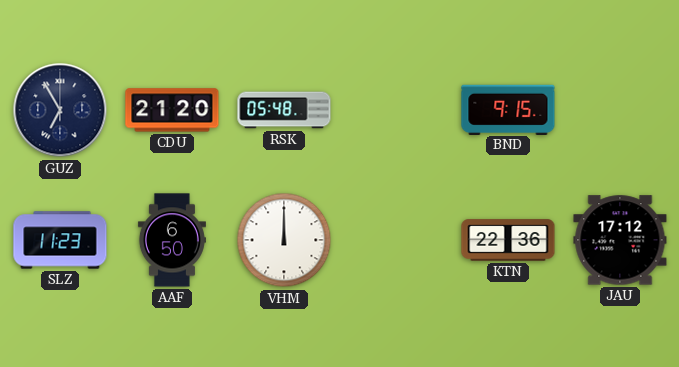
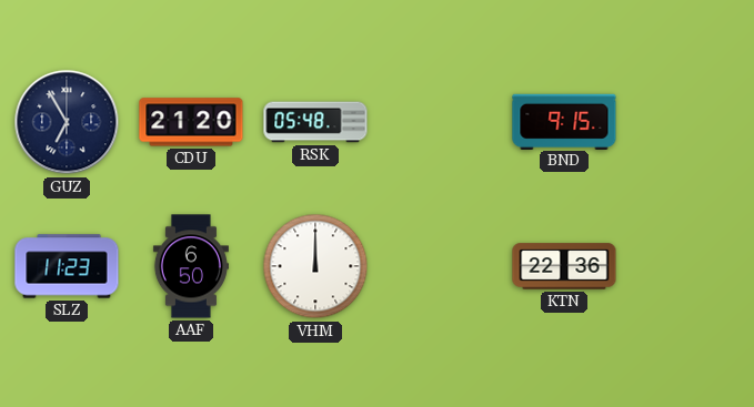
JAU: 17:12 -> none (620, 240)
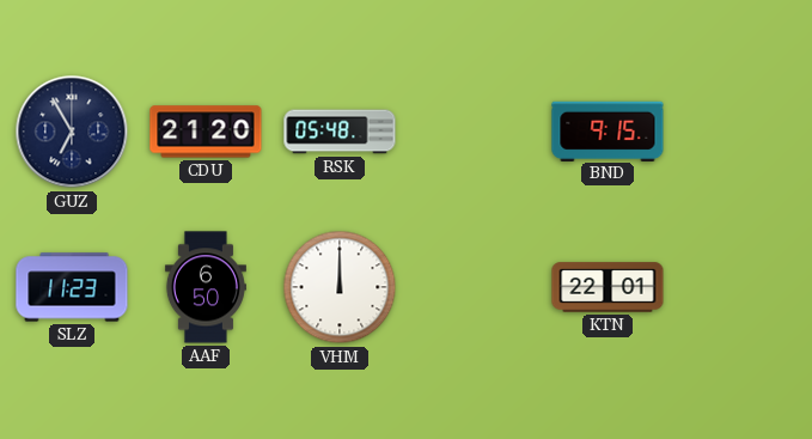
KTN: 22:36 -> 22:01 (608, 287)
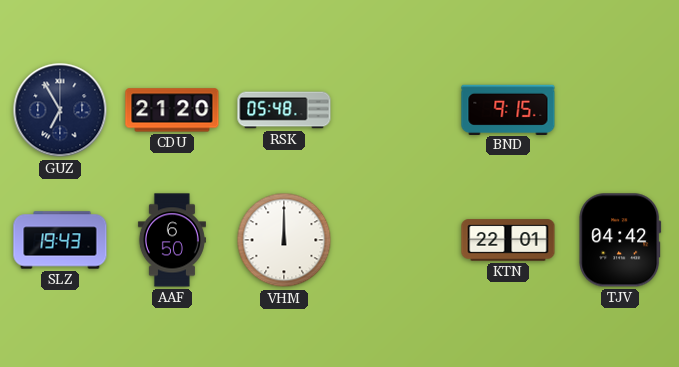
SLZ: 11:23 -> 19:43 (60, 240)
TJV: none -> 04:42 (620, 240)
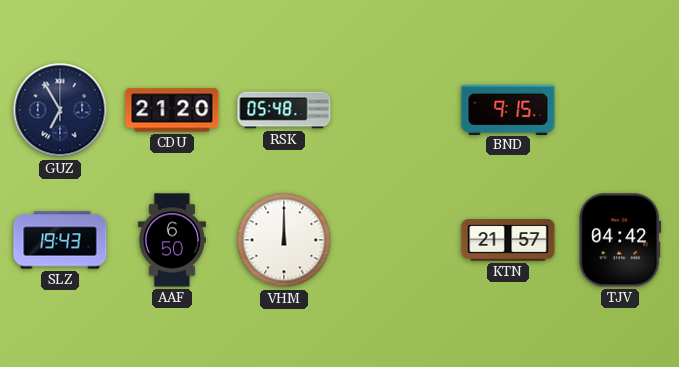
KTN: 22:01 -> 21:57 (508, 240)
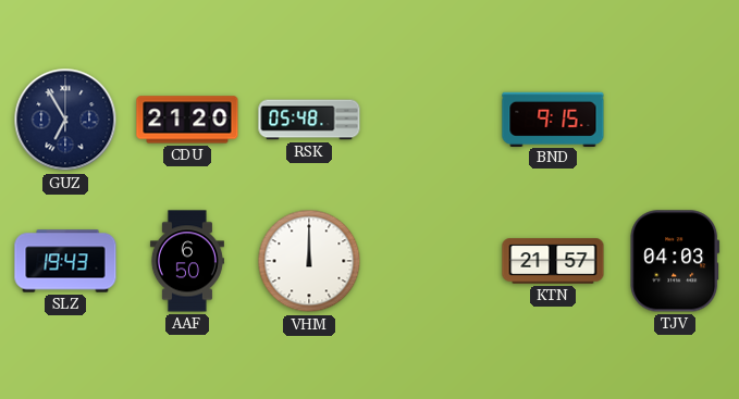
TJV: 04:42 -> 04:03 (675, 261)
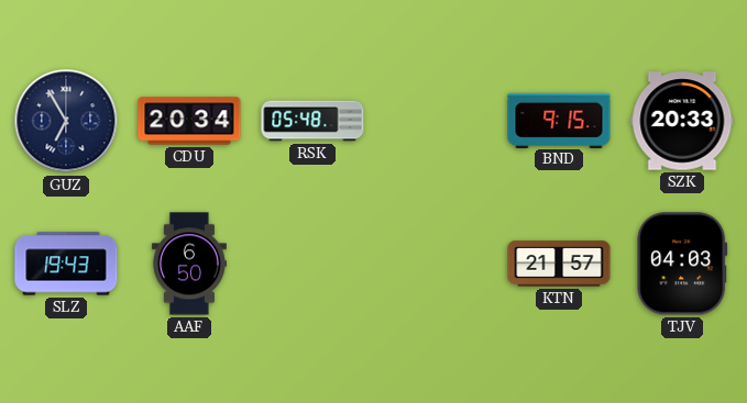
CDU: 21:20 -> 20:34 (189, 121)
SZK: none -> 20:33 (682, 121)
VHM: 12:00 -> none (309, 261)
